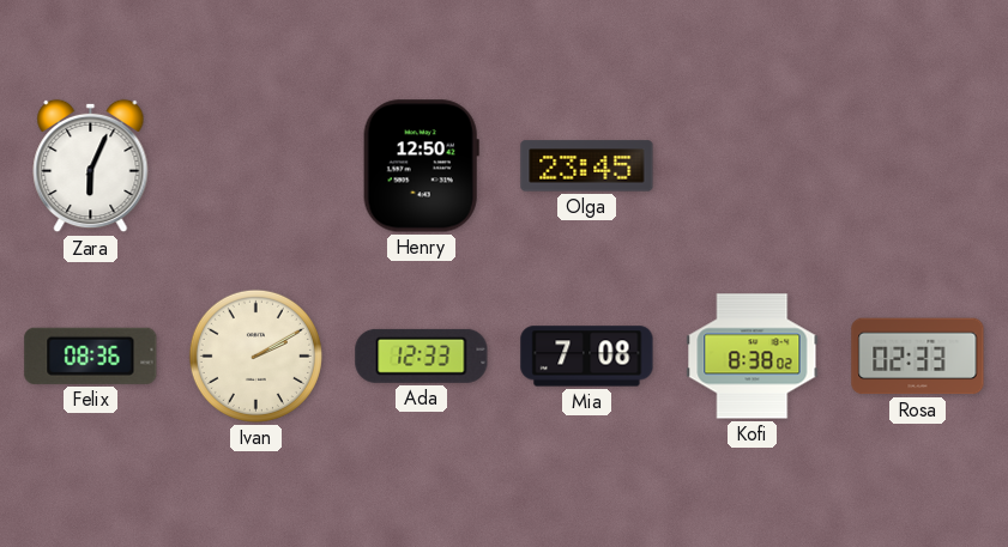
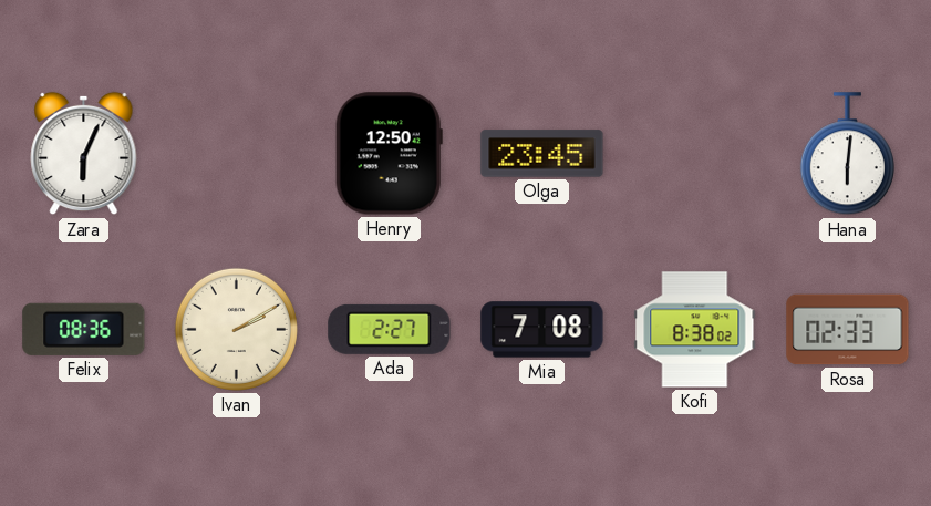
Hana: none -> 6:01 (847, 154)
Ada: 12:33 -> 2:27 (390, 329)
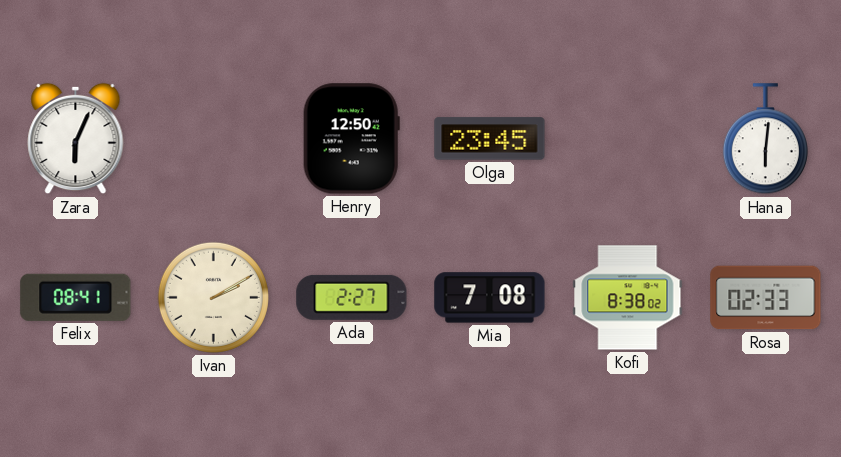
Felix: 08:36 -> 08:41 (76, 297)
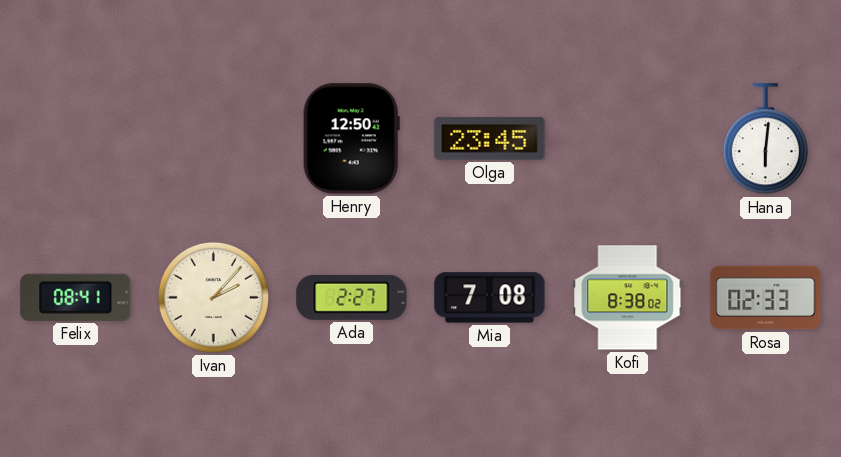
Zara: 6:04 -> none (76, 139)
Ivan: 2:10 -> 2:07 (213, 297)
